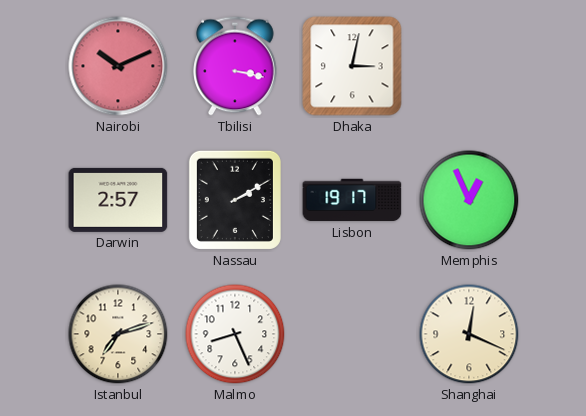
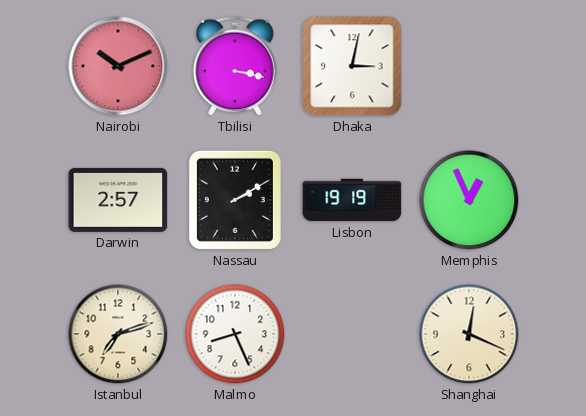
Lisbon: 19:17 -> 19:19 (352, 200)
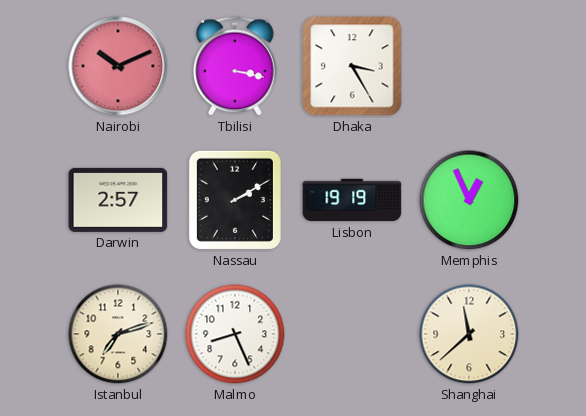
Dhaka: 3:02 -> 3:25 (352, 66)
Shanghai: 12:19 -> 11:38 (469, 334)
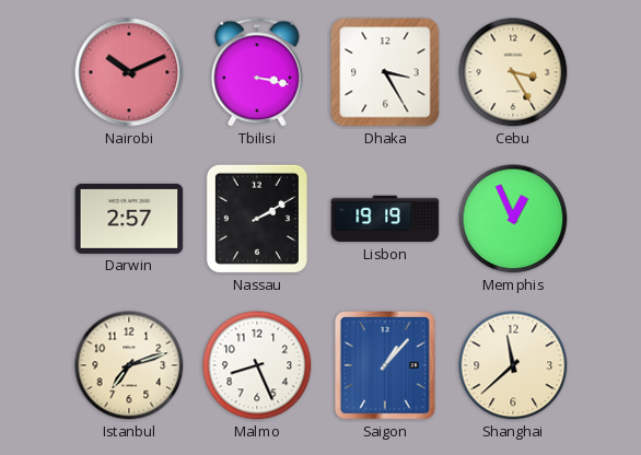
Cebu: none -> 3:25 (513, 72)
Saigon: none -> 1:07 (386, 366)
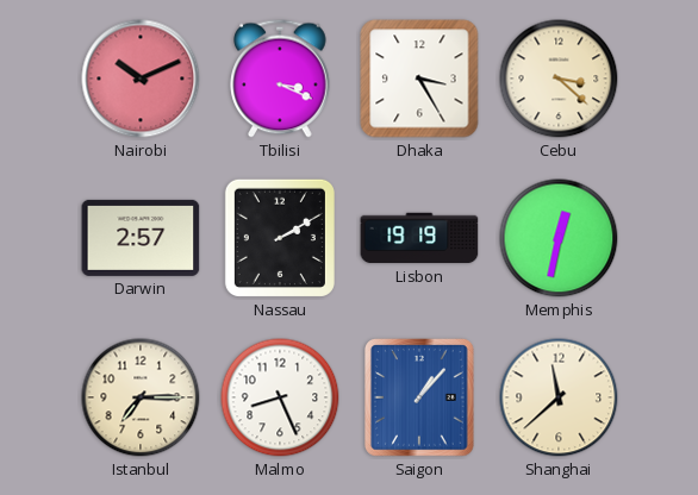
Tbilisi: 3:17 -> 3:19 (280, 79)
Cebu: 3:25 -> 3:22 (559, 79)
Memphis: 12:56 -> 12:32 (559, 238)
Istanbul: 7:12 -> 7:15 (141, 397)
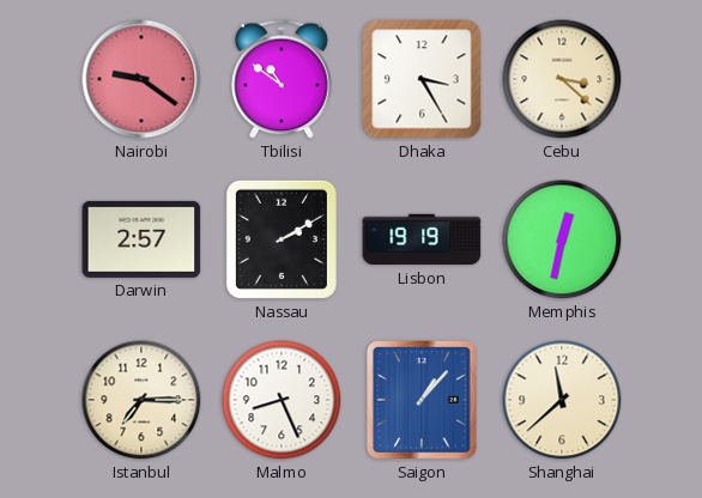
Nairobi: 10:11 -> 9:21 (141, 79)
Tbilisi: 3:19 -> 10:51 (282, 79)
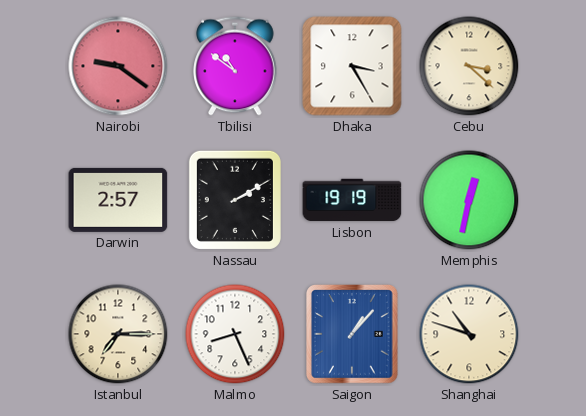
Shanghai: 11:38 -> 10:48 (469, 334)
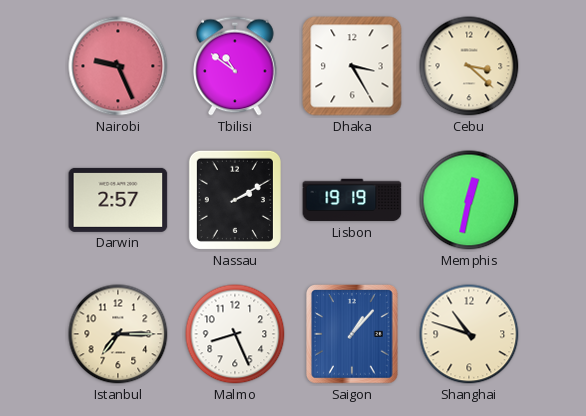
Nairobi: 9:21 -> 9:26 (118, 66)
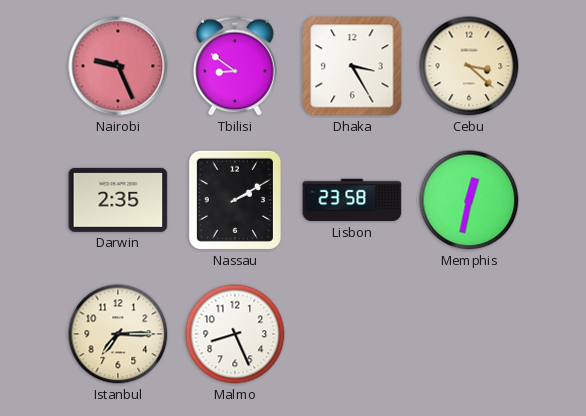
Tbilisi: 10:51 -> 8:51 (235, 66)
Darwin: 2:57 -> 2:35 (118, 200)
Lisbon: 19:19 -> 23:58 (352, 200)
Saigon: 1:07 -> none (353, 335)
Shanghai: 10:48 -> none (469, 334)
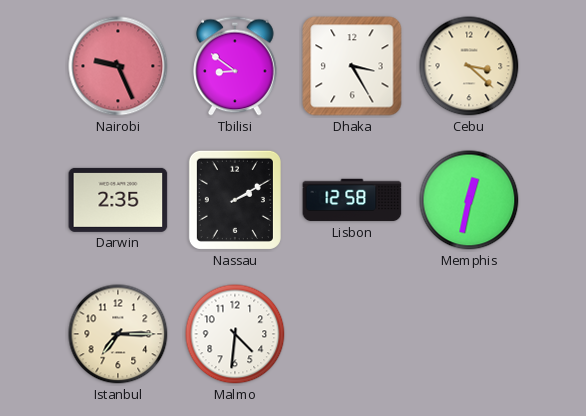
Lisbon: 23:58 -> 12:58 (352, 200)
Malmo: 8:26 -> 4:31 (235, 334)
